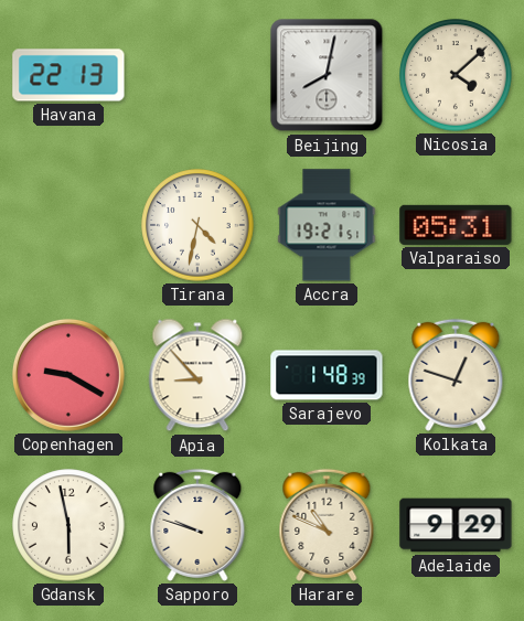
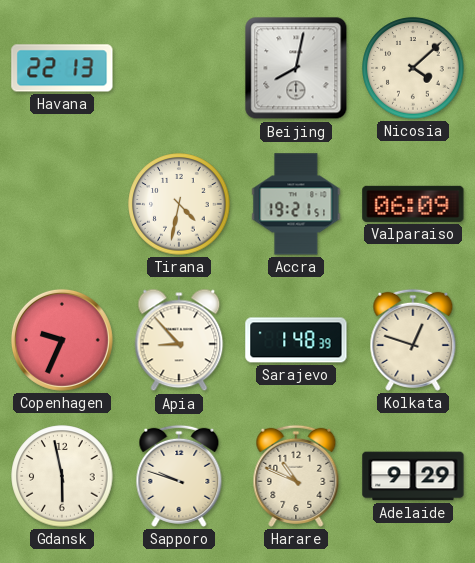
Valparaiso: 05:31 -> 06:09 (413, 204)
Copenhagen: 9:20 -> 9:34 (62, 340)
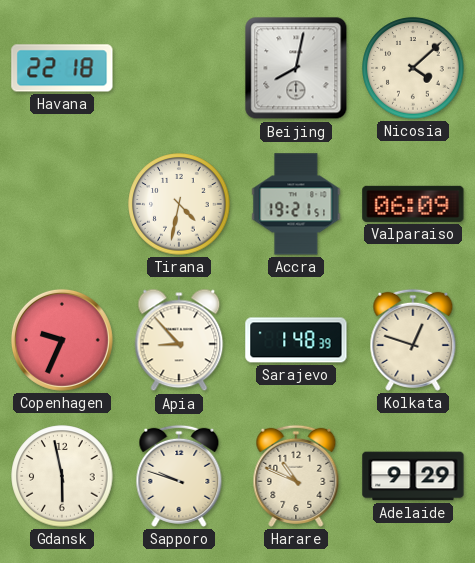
Havana: 22:13 -> 22:18 (62, 68)
